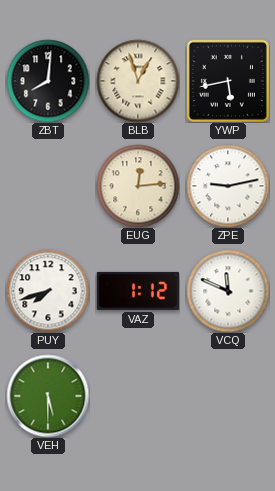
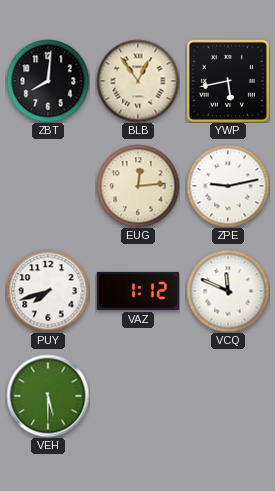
BLB: 12:57 -> 12:54 (138, 81)
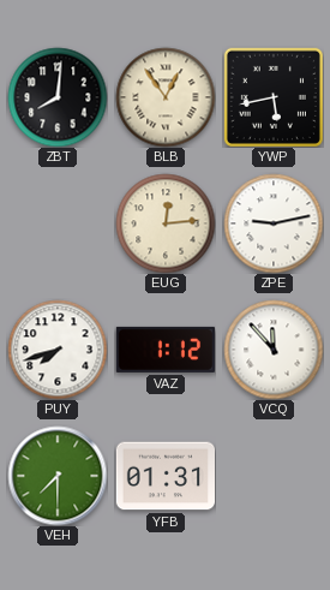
VCQ: 11:49 -> 11:53 (274, 350)
VEH: 5:30 -> 7:30 (58, 476)
YFB: none -> 01:31 (164, 476)
